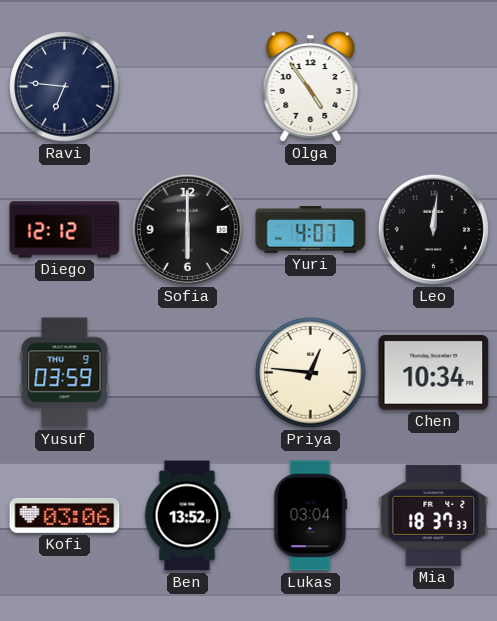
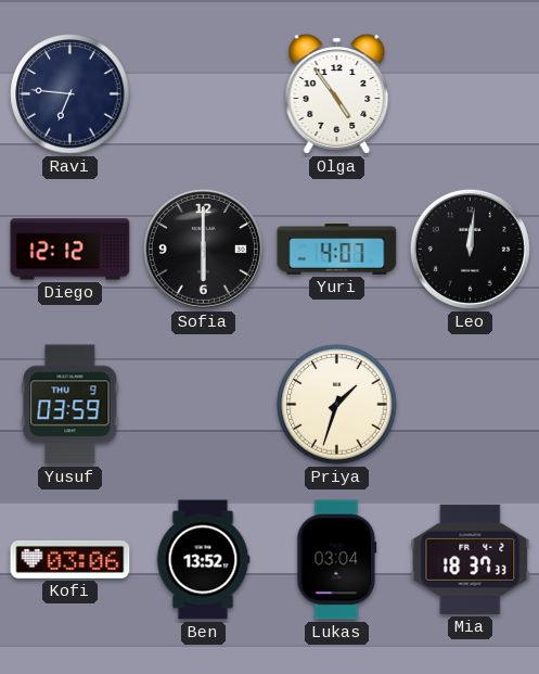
Priya: 12:46 -> 1:33 (337, 405)
Chen: 10:34 -> none (434, 373)
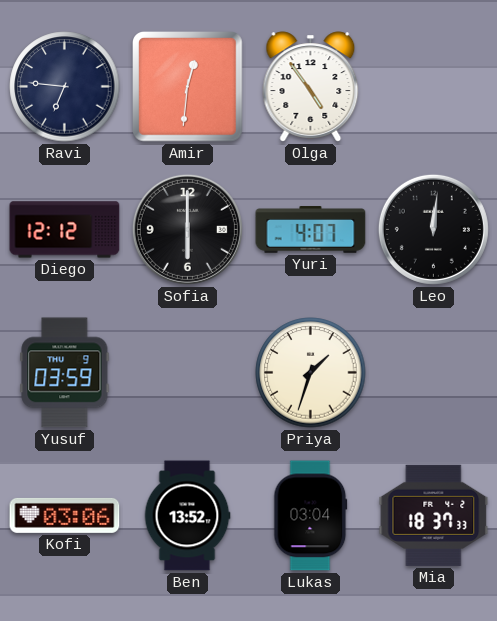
Amir: none -> 12:31 (188, 87)
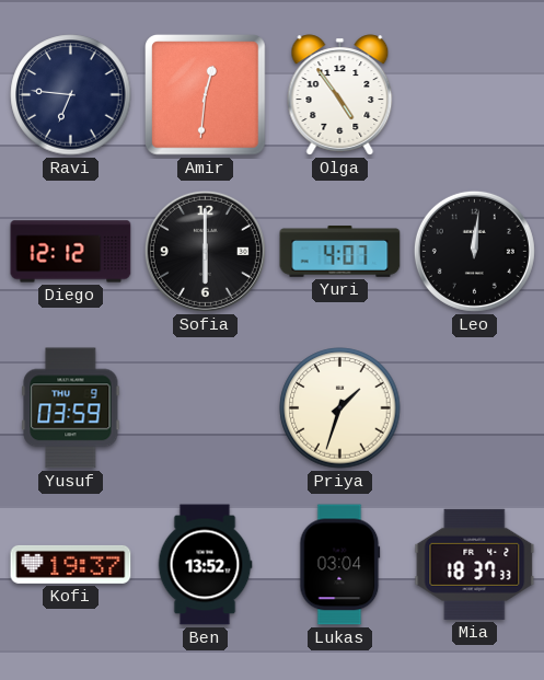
Kofi: 03:06 -> 19:37 (71, 564)
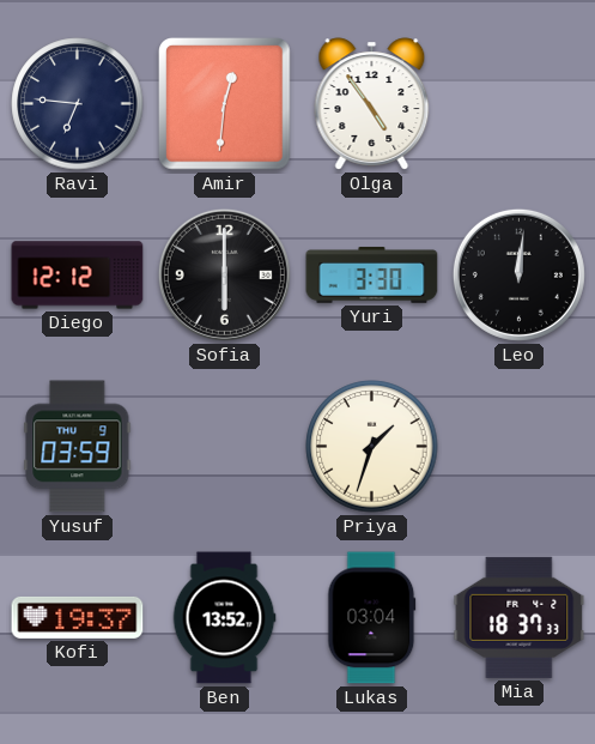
Yuri: 4:07 -> 3:30 (372, 276)
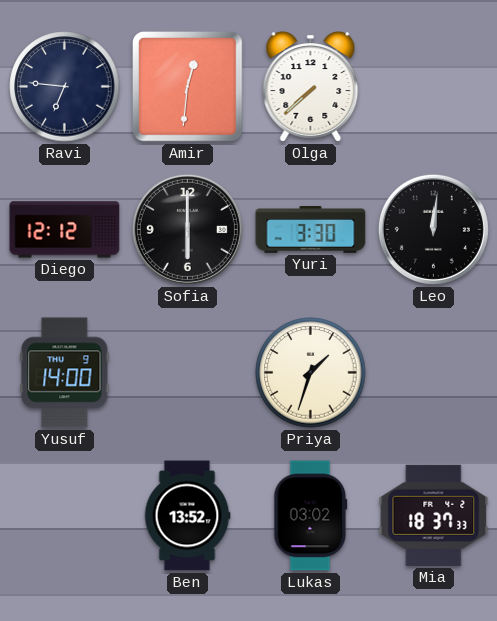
Olga: 4:54 -> 7:38 (311, 87)
Yusuf: 03:59 -> 14:00 (65, 373)
Kofi: 19:37 -> none (78, 617)
Lukas: 03:04 -> 03:02 (311, 516)
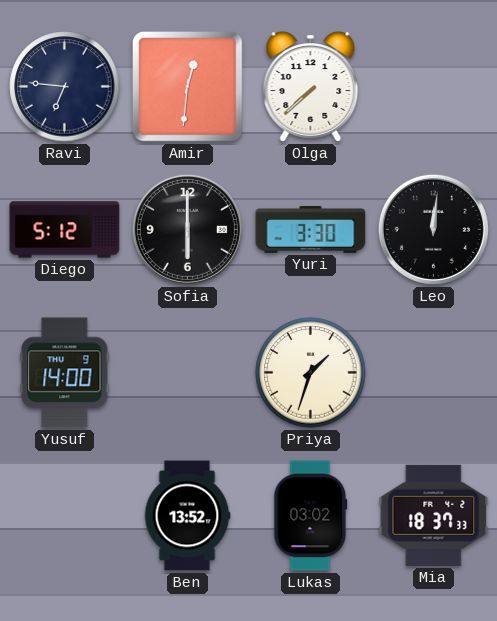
Diego: 12:12 -> 5:12 (65, 230)
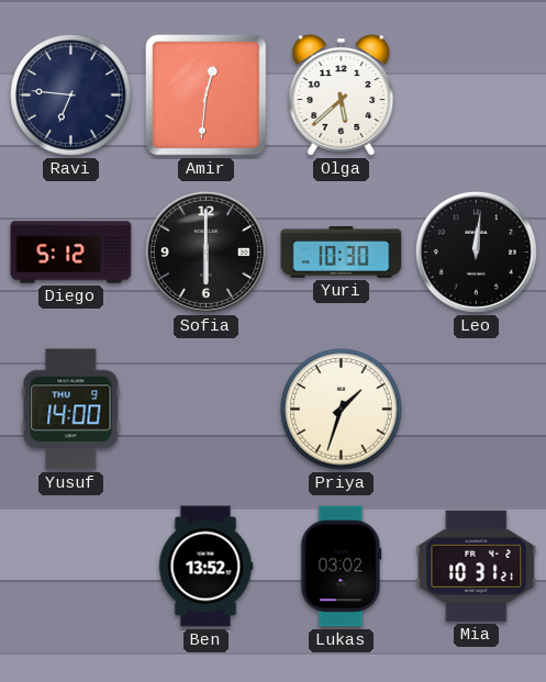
Olga: 7:38 -> 5:38 (342, 96)
Yuri: 3:30 -> 10:30 (342, 253)
Mia: 18:37 -> 10:31 (477, 566)
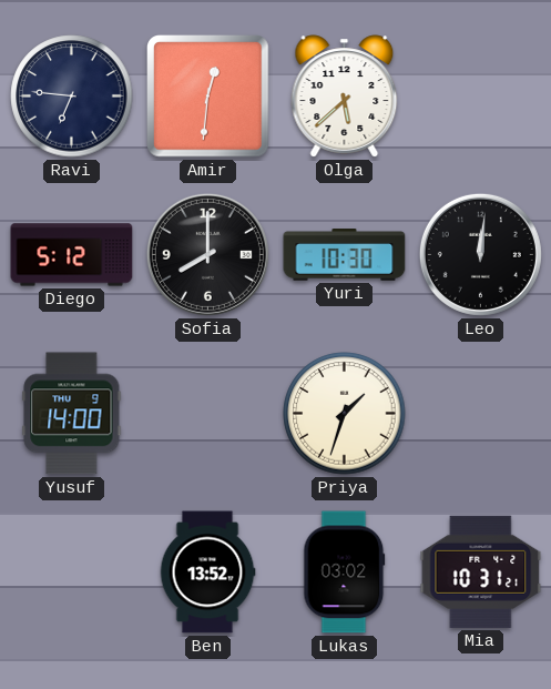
Sofia: 6:00 -> 8:00 (207, 254)
